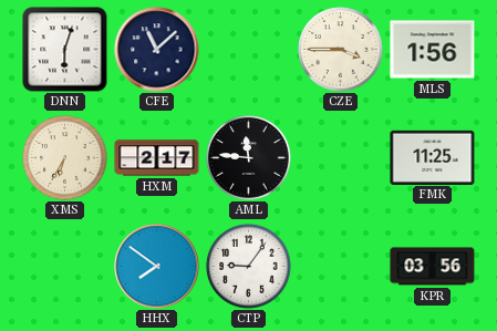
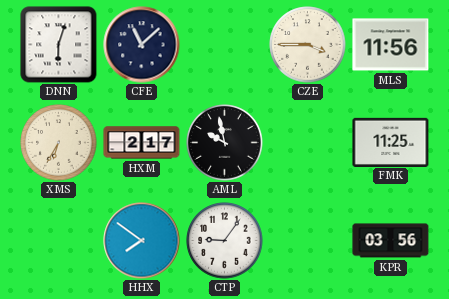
MLS: 1:56 -> 11:56 (391, 45)
AML: 11:46 -> 9:58 (225, 143)
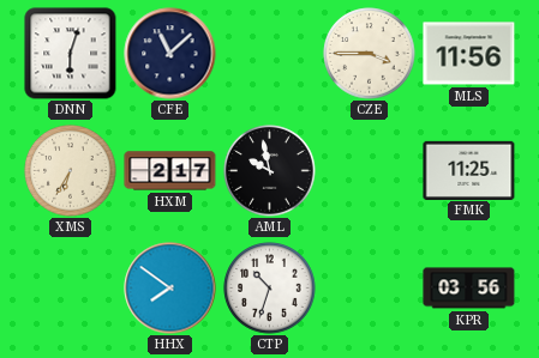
CTP: 9:06 -> 10:33 (270, 289)
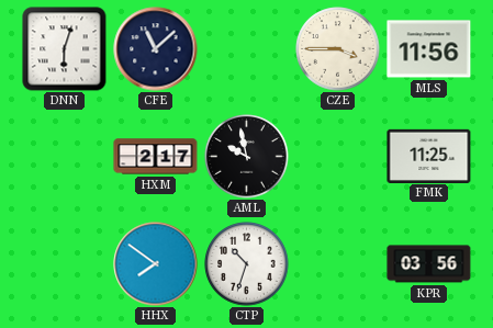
XMS: 6:35 -> none (71, 171)
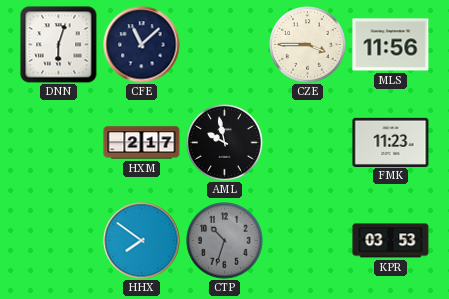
FMK: 11:25 -> 11:23 (391, 142)
CTP dial: white -> grey (225, 241)
KPR: 03:56 -> 03:53 (391, 241)
